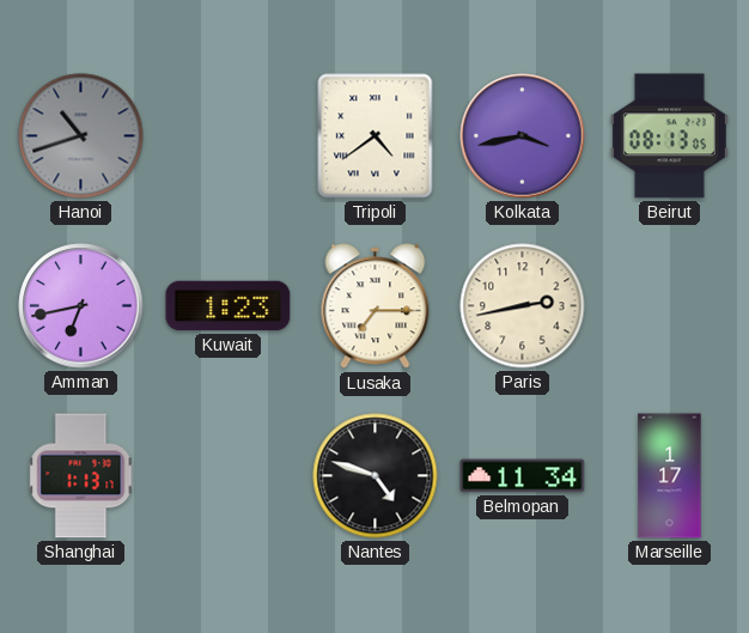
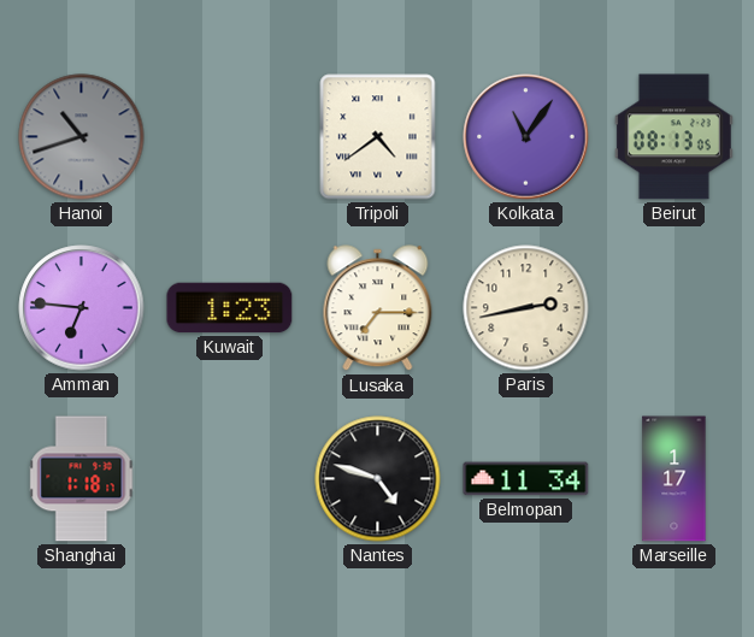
Kolkata: 3:43 -> 11:06 (526, 137)
Amman: 6:43 -> 6:46 (82, 308)
Shanghai: 1:13 -> 1:18 (82, 479)
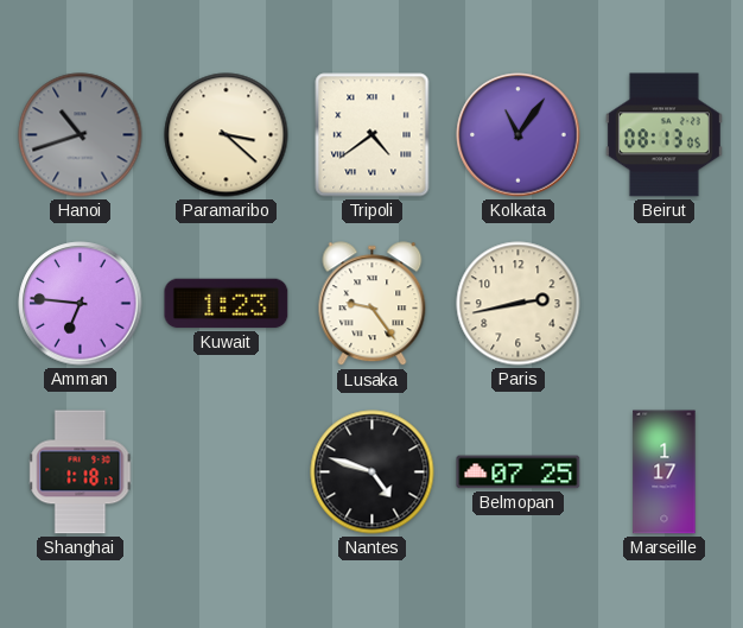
Paramaribo: none -> 3:22 (227, 135)
Lusaka: 7:15 -> 9:24 (373, 304)
Belmopan: 11:34 -> 07:25 (519, 472)
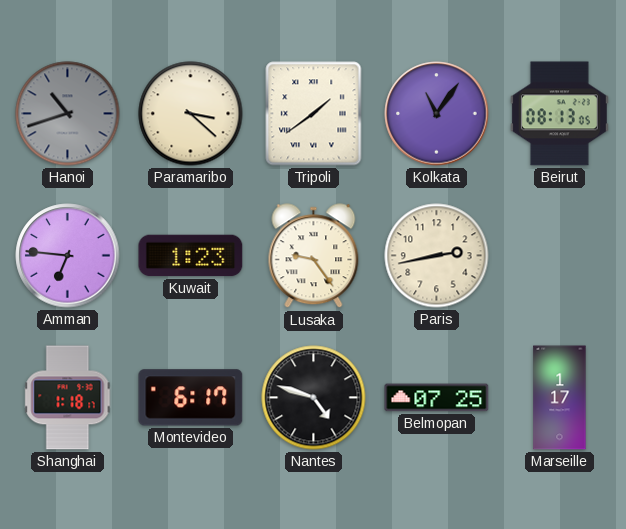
Tripoli: 4:39 -> 1:39 (314, 114)
Montevideo: none -> 6:17 (191, 398)
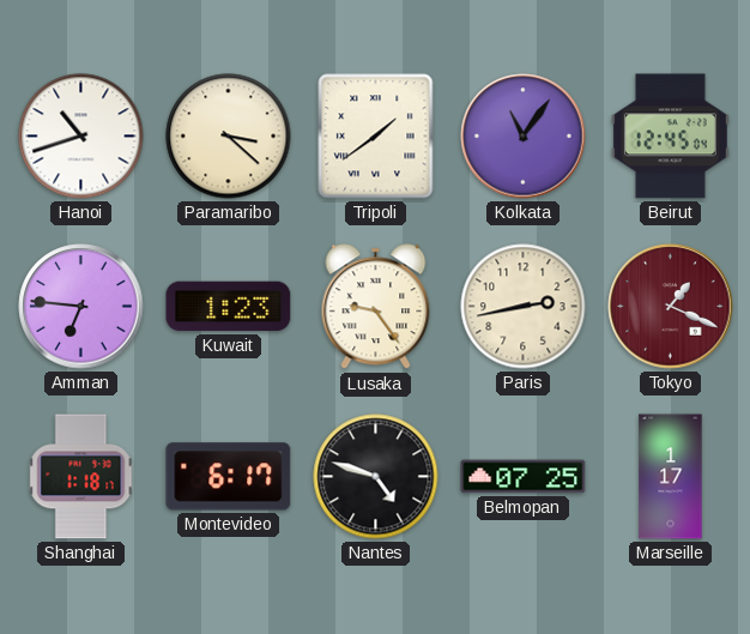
Hanoi dial: grey -> white (81, 137)
Beirut: 08:13 -> 12:45 (670, 137)
Tokyo: none -> 1:19 (671, 307)
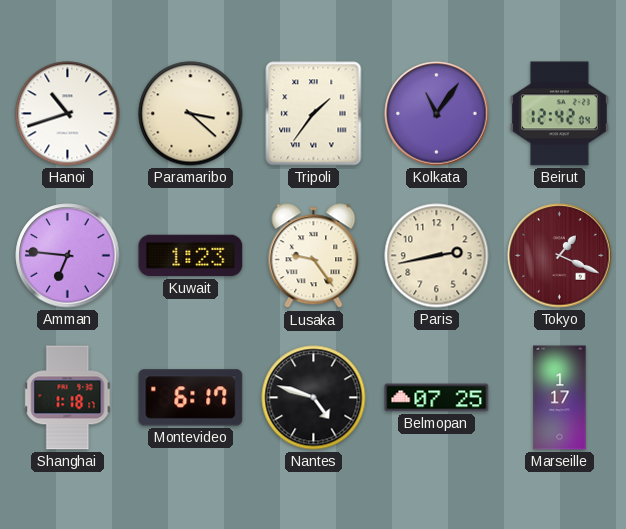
Tripoli: 1:39 -> 1:36 (314, 114)
Beirut: 12:45 -> 12:42 (559, 114)
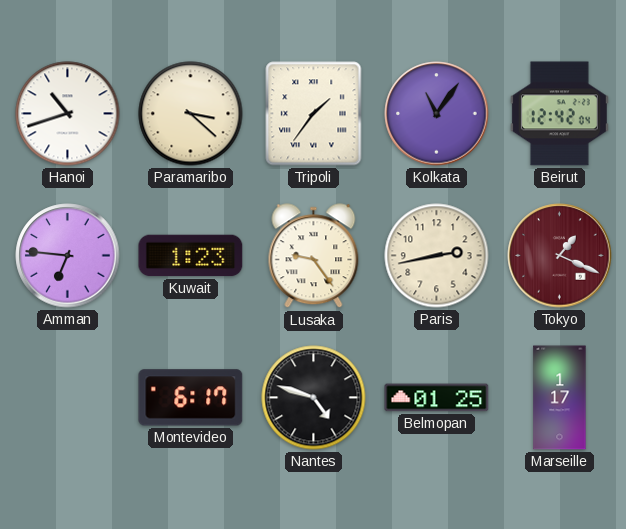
Shanghai: 1:18 -> none (68, 398)
Belmopan: 07:25 -> 01:25 (437, 398)
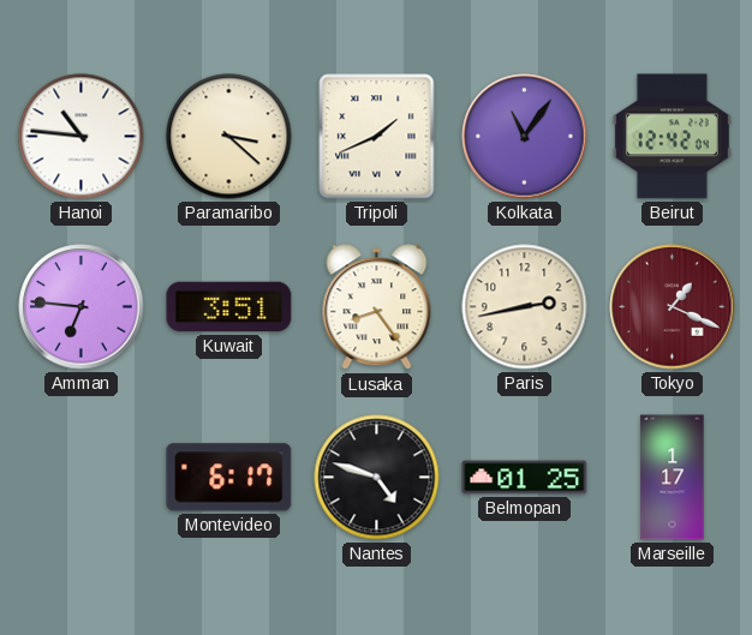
Hanoi: 10:42 -> 10:46 (82, 137)
Tripoli: 1:36 -> 1:41 (377, 137)
Kuwait: 1:23 -> 3:51 (229, 307)
Lusaka: 9:24 -> 8:24 (377, 307)
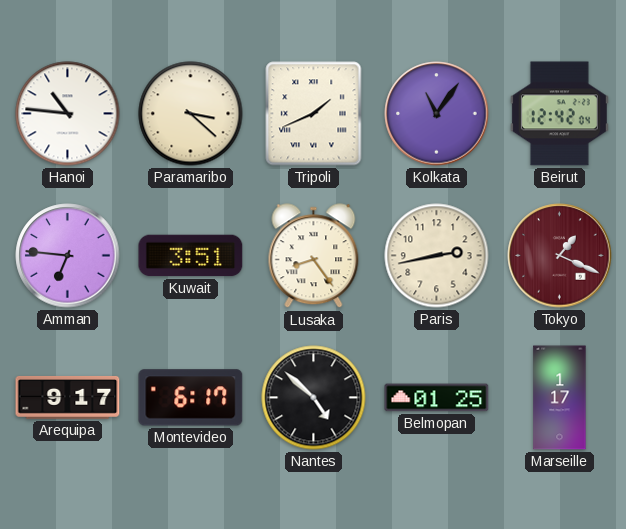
Arequipa: none -> 9:17 (68, 397)
Nantes: 4:48 -> 4:52 (314, 398)
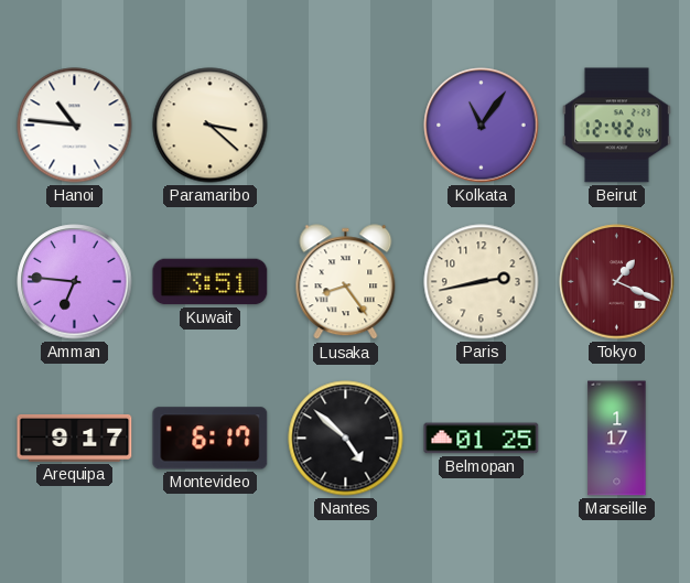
Tripoli: 1:41 -> none (314, 114)
